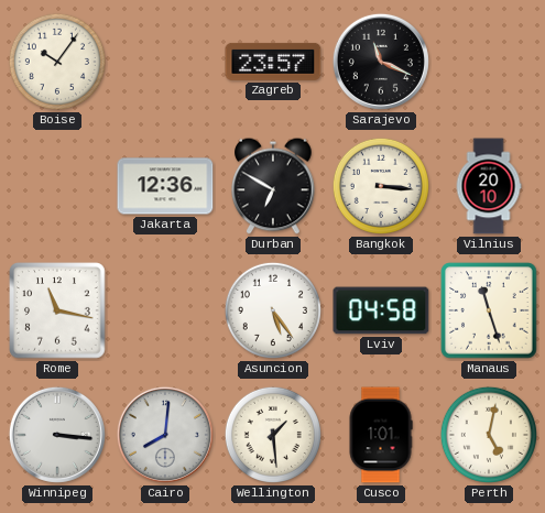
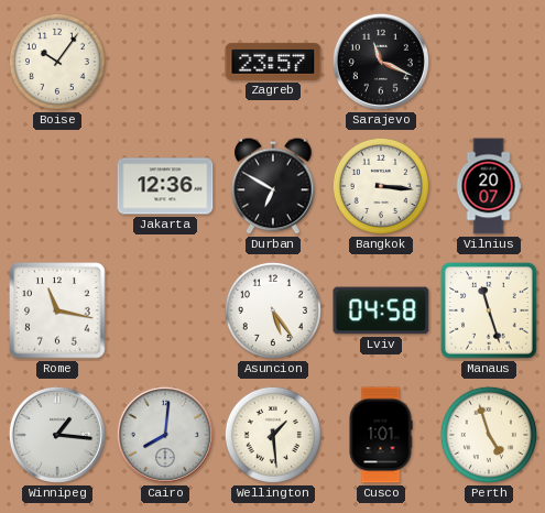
Vilnius: 20:10 -> 20:07 (489, 186)
Winnipeg: 3:16 -> 1:16 (57, 435)
Perth: 5:02 -> 4:57 (489, 435)
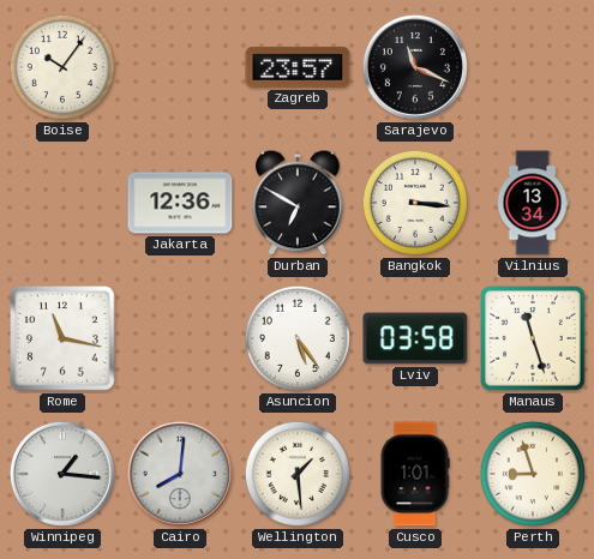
Vilnius: 20:07 -> 13:34 (533, 203)
Lviv: 04:58 -> 03:58 (415, 338)
Perth: 4:57 -> 8:57 (533, 474)
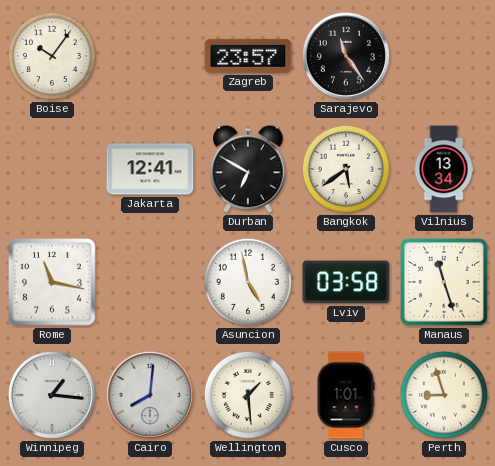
Sarajevo: 11:19 -> 11:24 (346, 56)
Jakarta: 12:36 -> 12:41 (150, 169)
Bangkok: 3:16 -> 5:39 (346, 169)
Asuncion: 5:24 -> 4:58 (248, 282)
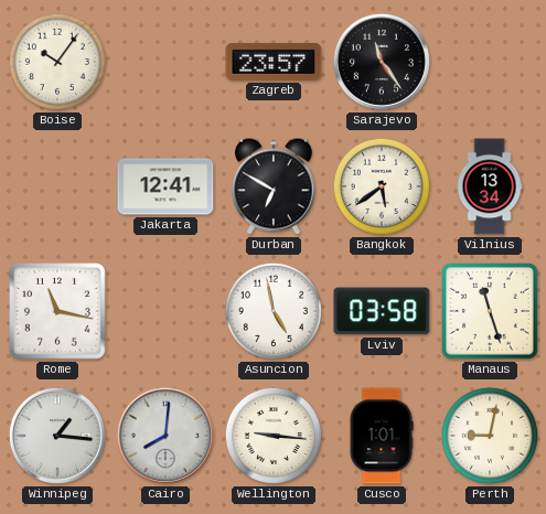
Wellington: 1:29 -> 9:16 (274, 436)
Perth: 8:57 -> 9:02 (490, 436)
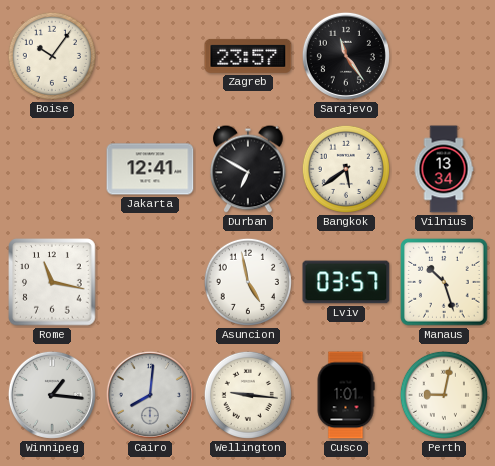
Lviv: 03:58 -> 03:57 (346, 282)
Manaus: 11:27 -> 10:27 (444, 282)
